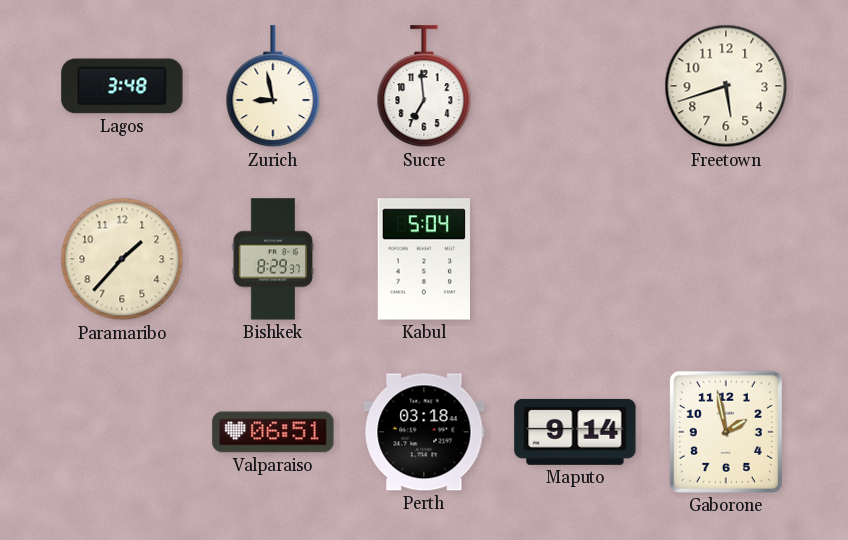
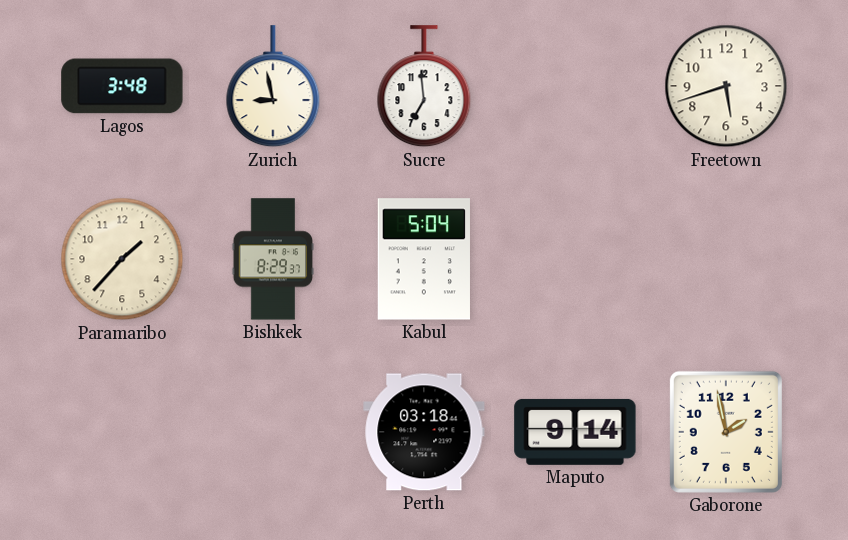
Valparaiso: 06:51 -> none (273, 432)
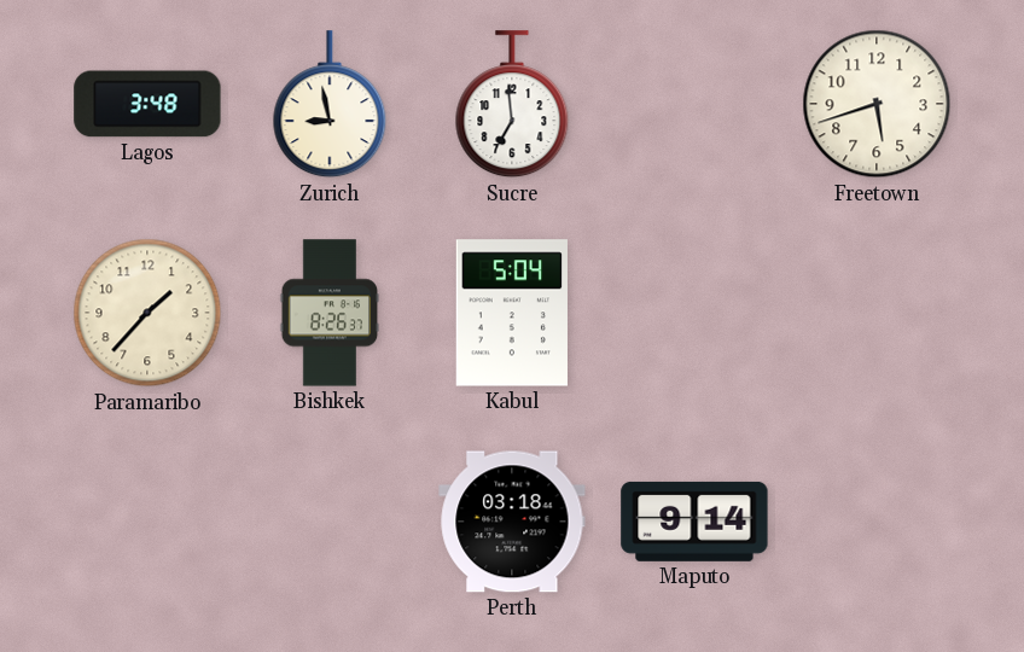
Bishkek: 8:29 -> 8:26 (330, 313)
Gaborone: 1:58 -> none (726, 432)
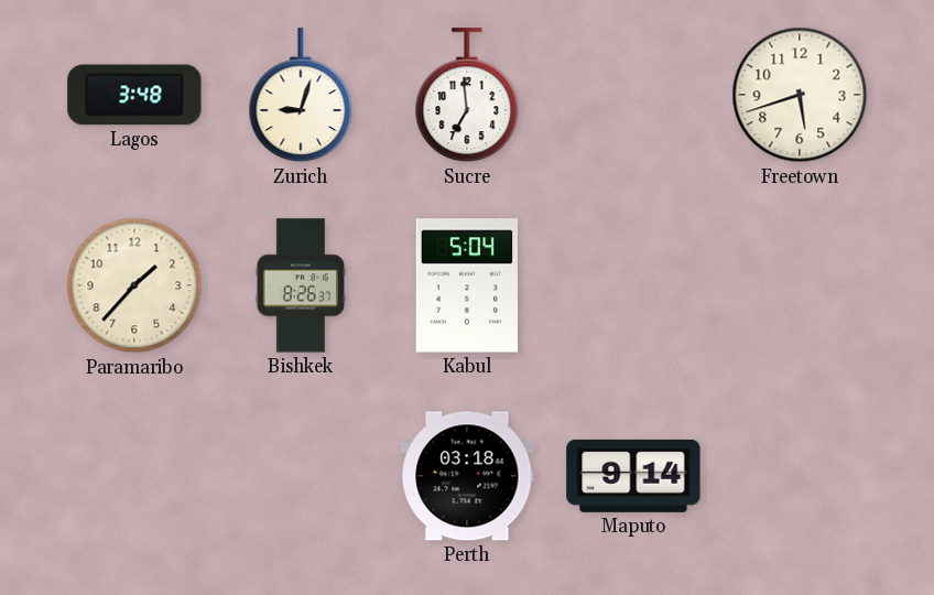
Zurich: 8:58 -> 9:03 (301, 96)
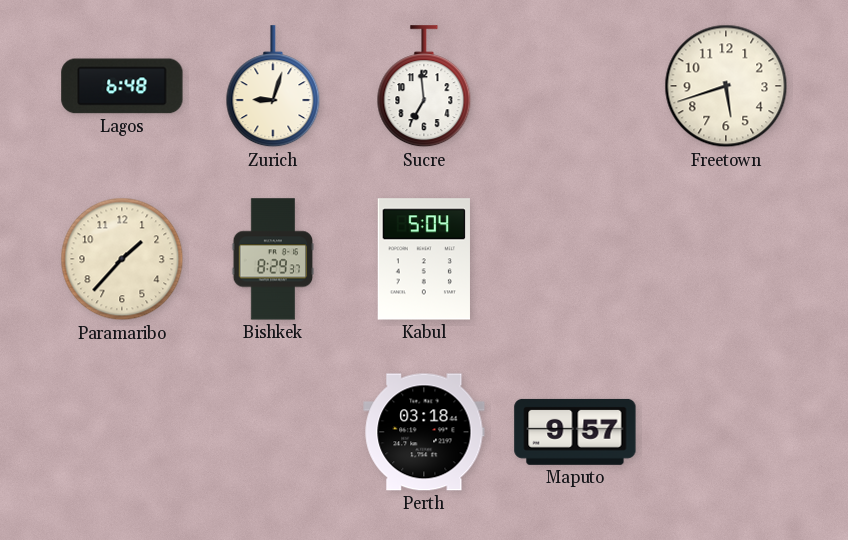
Lagos: 3:48 -> 6:48 (122, 86)
Bishkek: 8:26 -> 8:29 (273, 259)
Maputo: 9:14 -> 9:57 (575, 432)
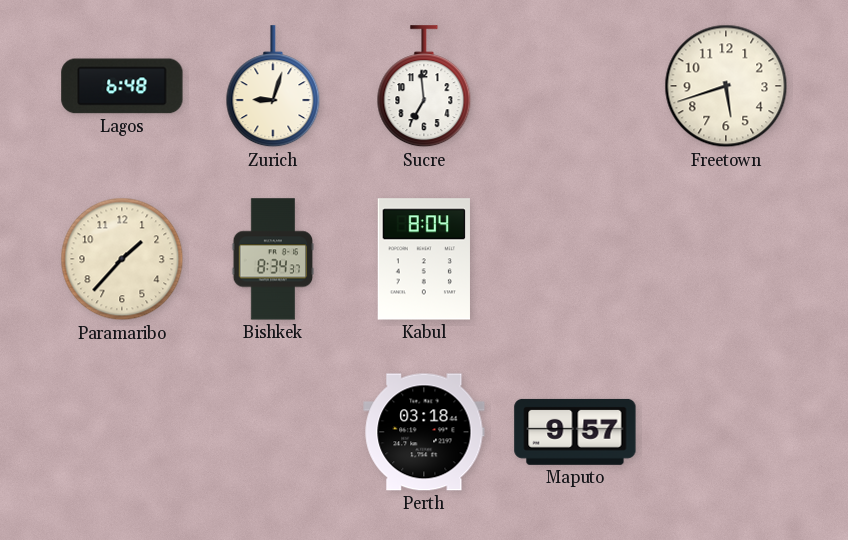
Bishkek: 8:29 -> 8:34 (273, 259)
Kabul: 5:04 -> 8:04 (424, 259)
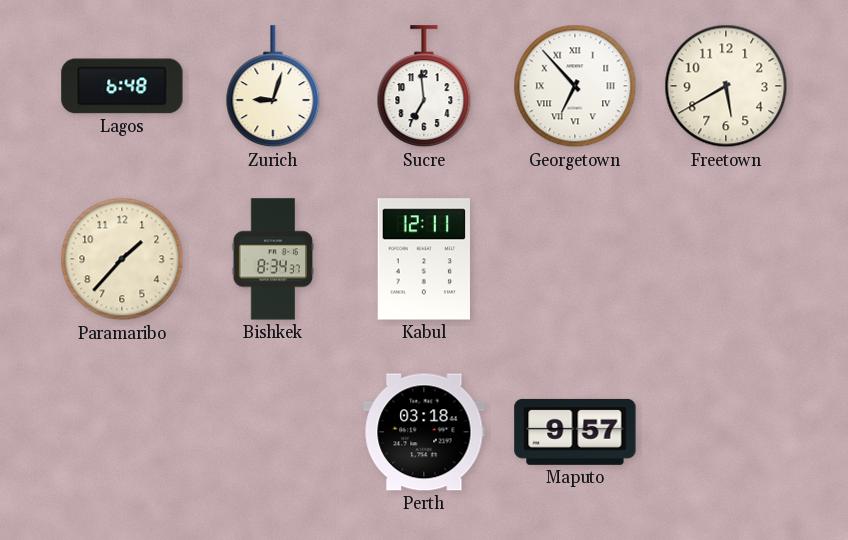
Georgetown: none -> 6:53 (575, 86)
Freetown: 5:42 -> 5:40 (726, 86)
Kabul: 8:04 -> 12:11 (424, 259)
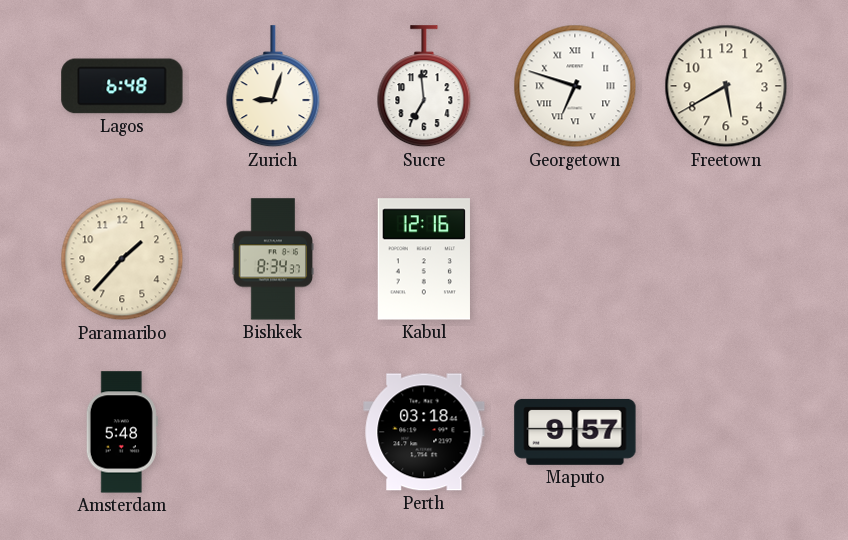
Georgetown: 6:53 -> 6:48 (575, 86)
Kabul: 12:11 -> 12:16 (424, 259)
Amsterdam: none -> 5:48 (122, 432)
